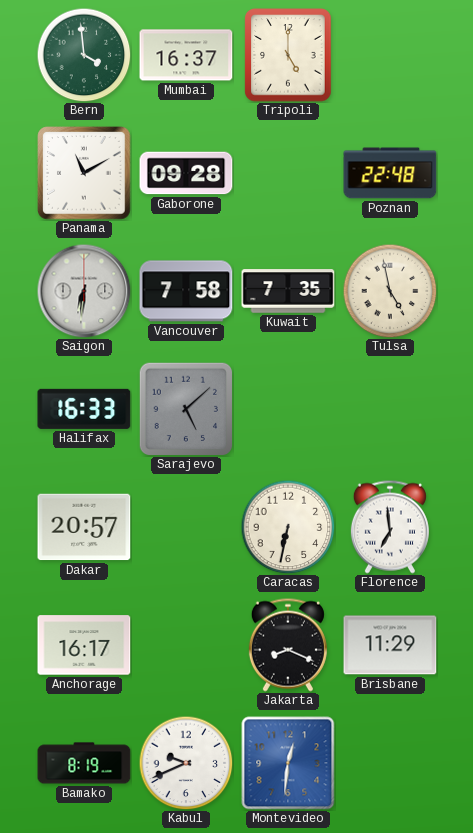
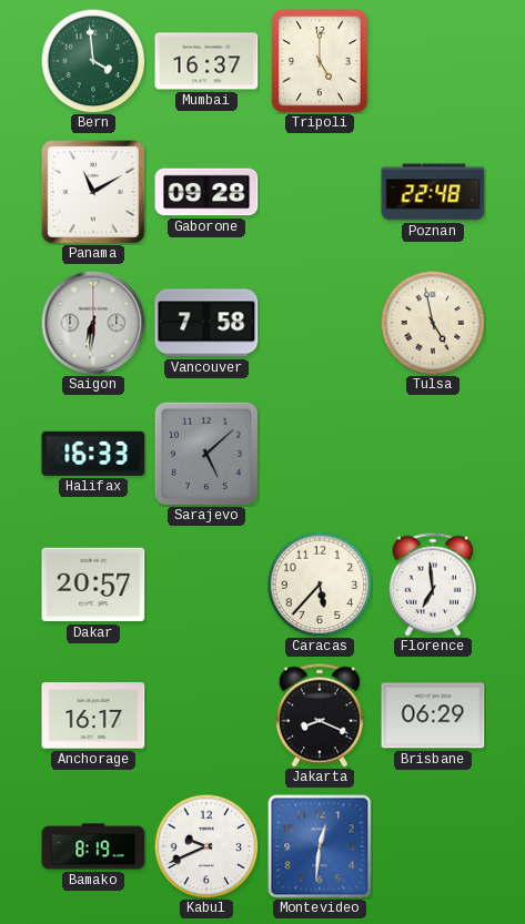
Kuwait: 7:35 -> none (288, 291)
Caracas: 6:32 -> 5:37 (320, 585)
Brisbane: 11:29 -> 06:29 (433, 715)
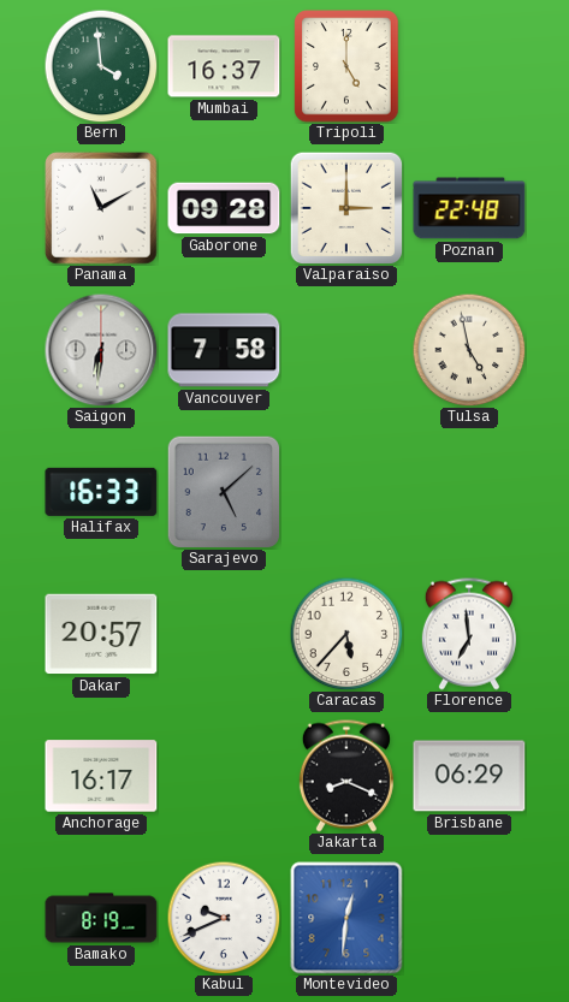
Valparaiso: none -> 3:00 (346, 208)
